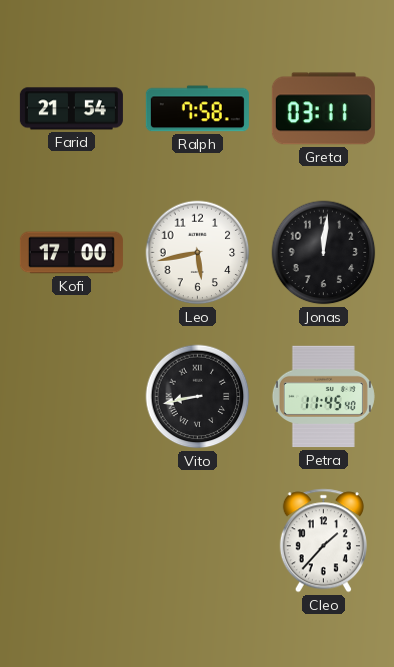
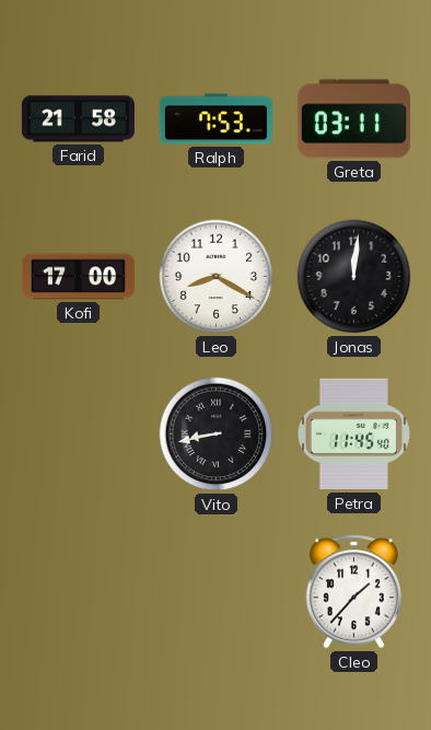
Farid: 21:54 -> 21:58 (78, 119)
Ralph: 7:58 -> 7:53 (215, 119)
Leo: 5:43 -> 8:20 (217, 277)
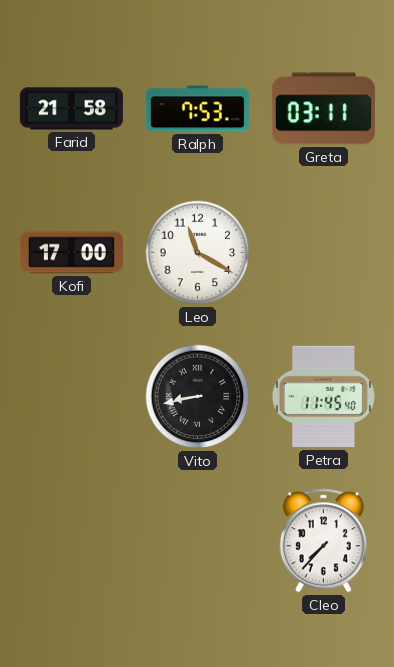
Leo: 8:20 -> 11:20 (198, 253)
Jonas: 12:01 -> none (354, 277)
Cleo: 1:37 -> 7:37 (323, 541)
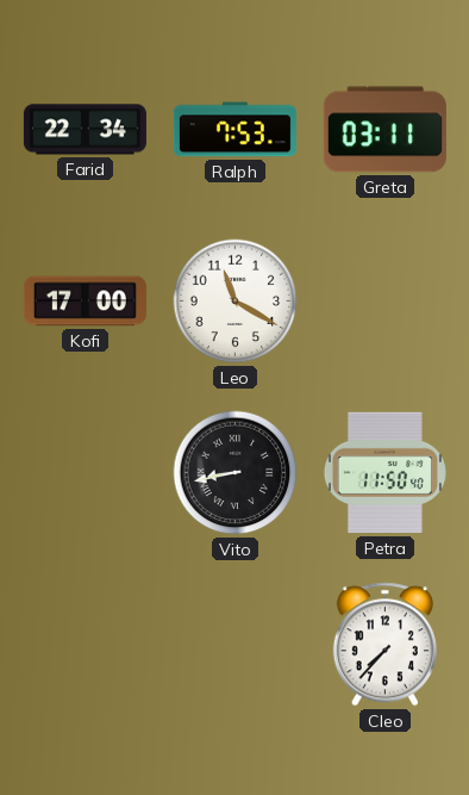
Farid: 21:58 -> 22:34 (85, 130)
Petra: 11:45 -> 11:50 (384, 473)
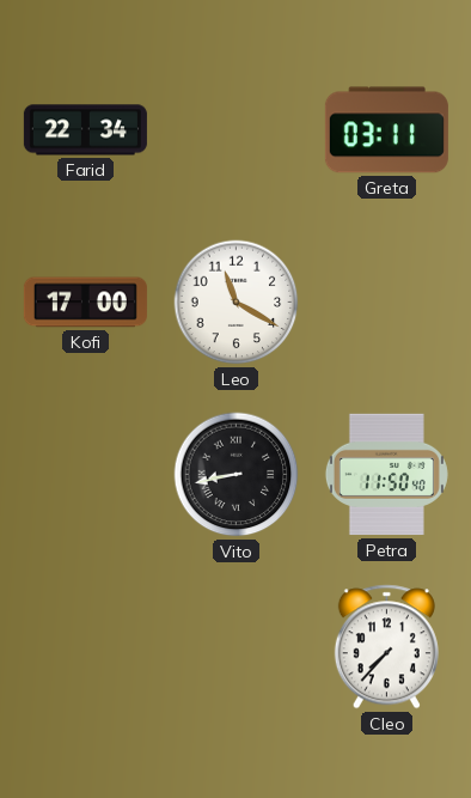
Ralph: 7:53 -> none (234, 130)
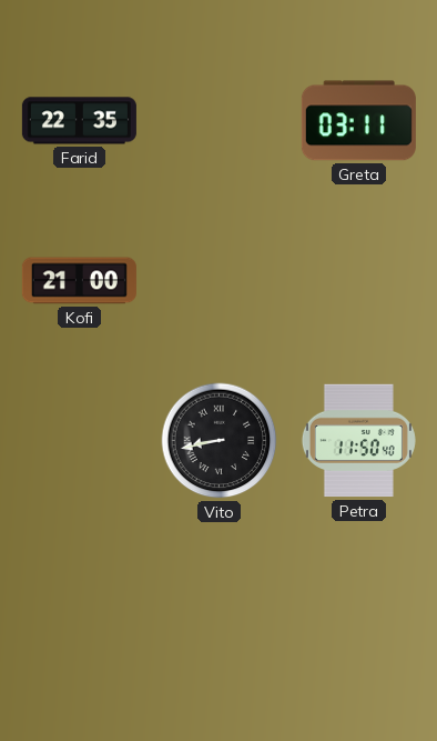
Farid: 22:34 -> 22:35 (79, 121)
Kofi: 17:00 -> 21:00 (79, 281)
Leo: 11:20 -> none (237, 303)
Cleo: 7:37 -> none (386, 647)
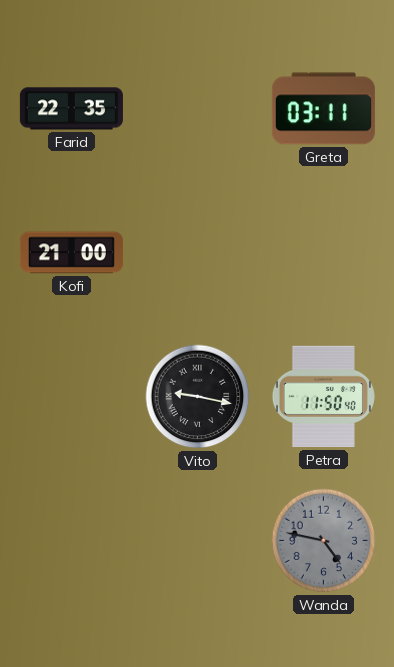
Vito: 8:43 -> 9:17 (198, 397)
Wanda: none -> 4:47 (324, 541)
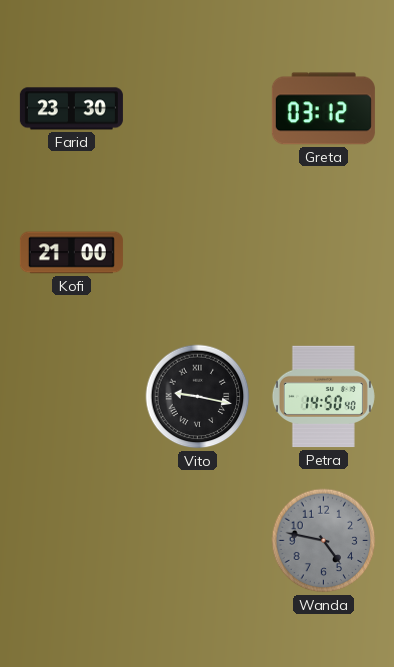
Farid: 22:35 -> 23:30 (71, 109)
Greta: 03:11 -> 03:12 (323, 109)
Petra: 11:50 -> 14:50 (323, 397)
